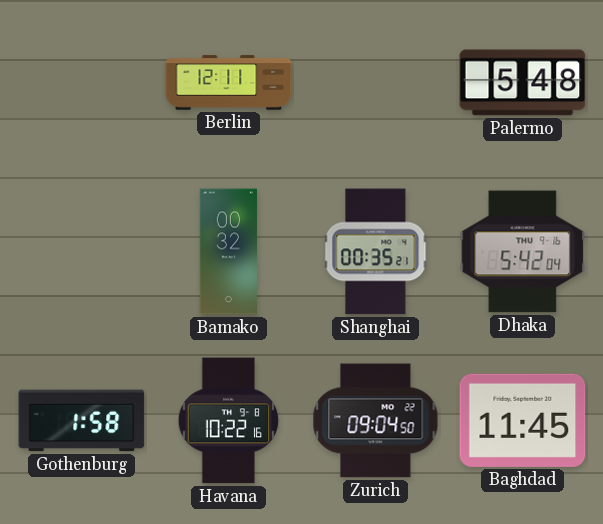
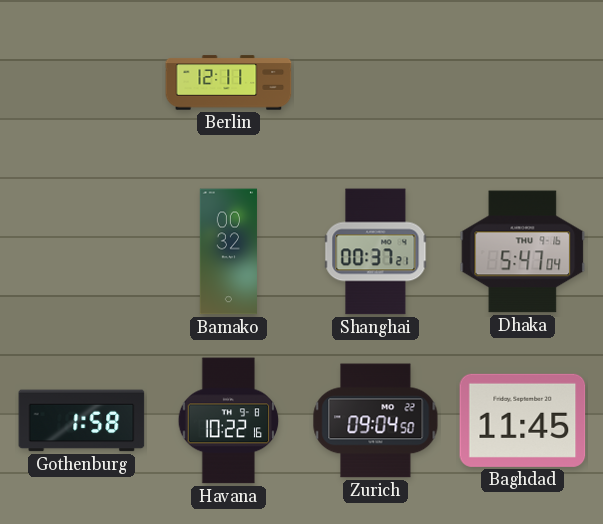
Palermo: 5:48 -> none (523, 83)
Shanghai: 00:35 -> 00:37 (376, 252)
Dhaka: 5:42 -> 5:47 (523, 252)
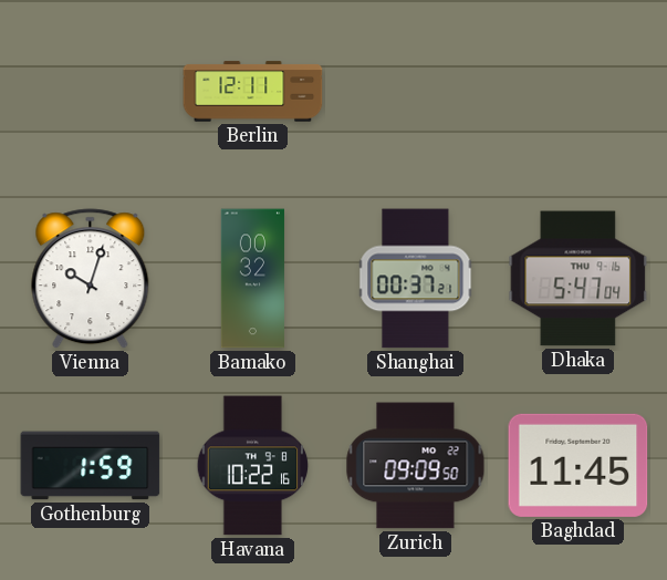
Vienna: none -> 10:03 (91, 279)
Gothenburg: 1:58 -> 1:59 (91, 466)
Zurich: 09:04 -> 09:09 (416, 466)
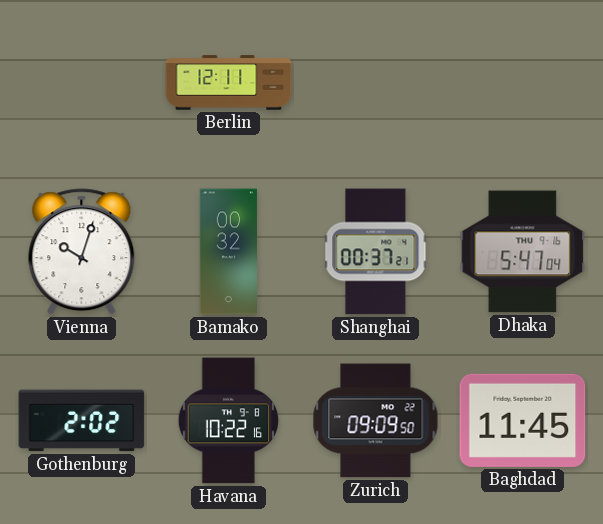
Gothenburg: 1:59 -> 2:02 (82, 421)
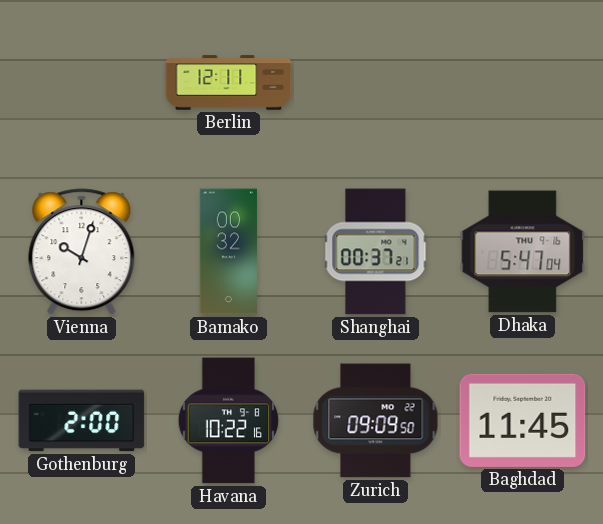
Gothenburg: 2:02 -> 2:00 (82, 421)
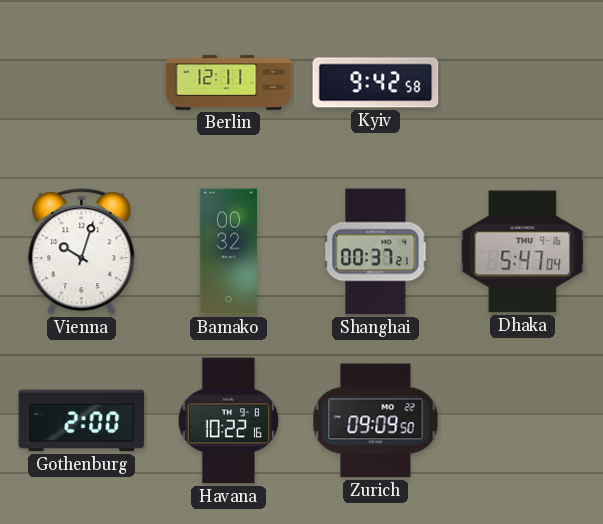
Kyiv: none -> 9:42 (376, 83)
Baghdad: 11:45 -> none (523, 420)
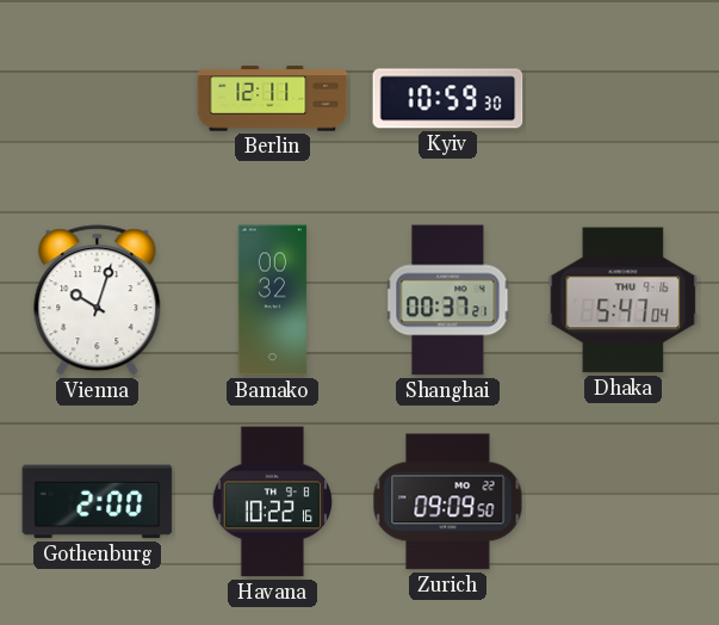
Kyiv: 9:42 -> 10:59 (448, 99)
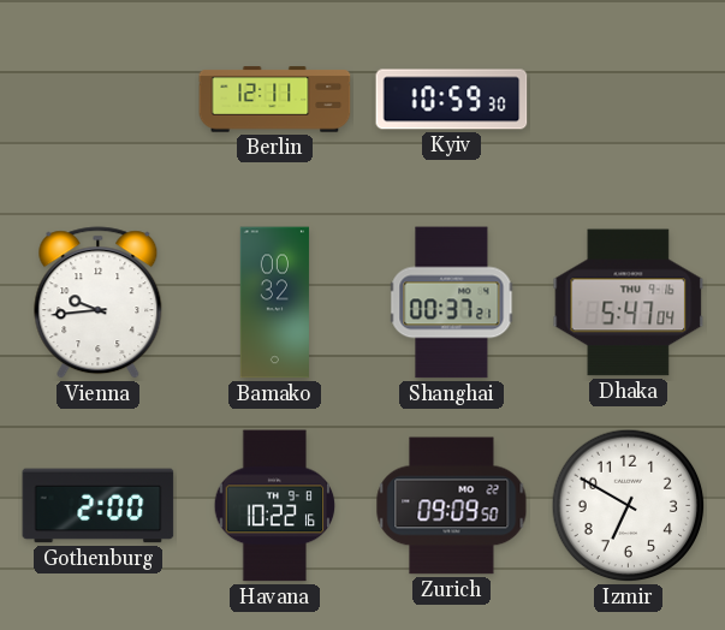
Vienna: 10:03 -> 9:44 (99, 303)
Izmir: none -> 6:50 (629, 506)
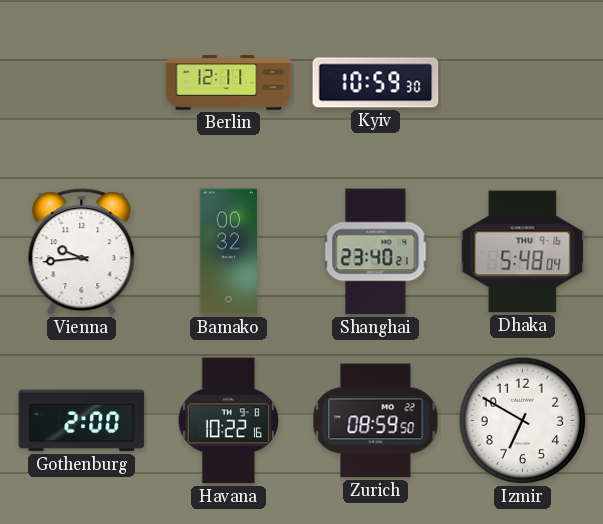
Shanghai: 00:37 -> 23:40 (376, 252)
Dhaka: 5:47 -> 5:48 (523, 252)
Zurich: 09:09 -> 08:59 (376, 421)
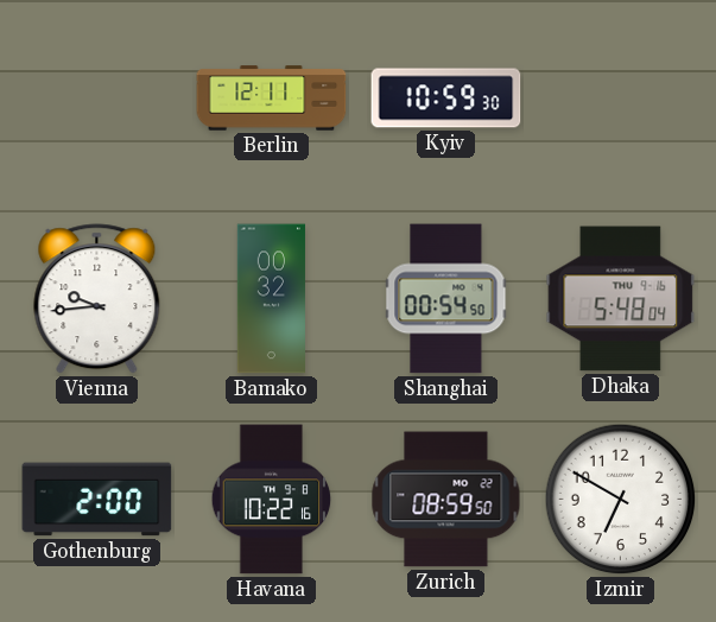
Shanghai: 23:40 -> 00:54 (446, 299)
